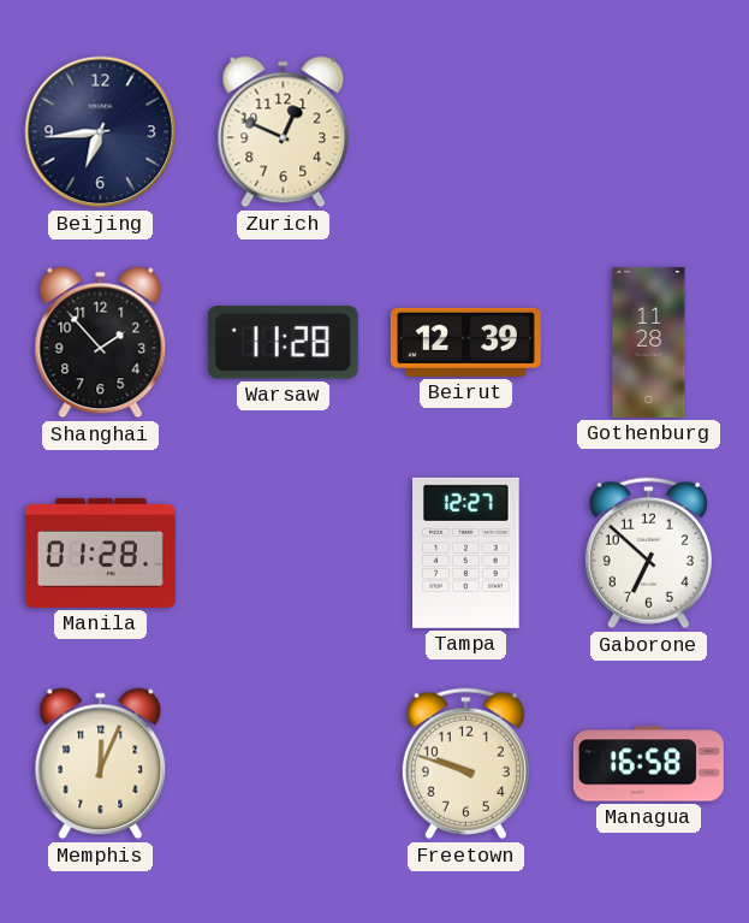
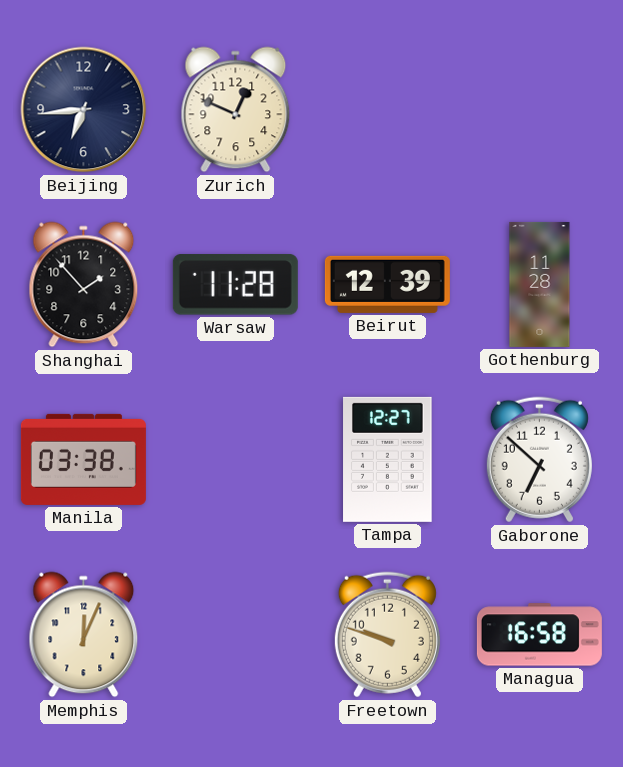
Manila: 01:28 -> 03:38 (83, 459)
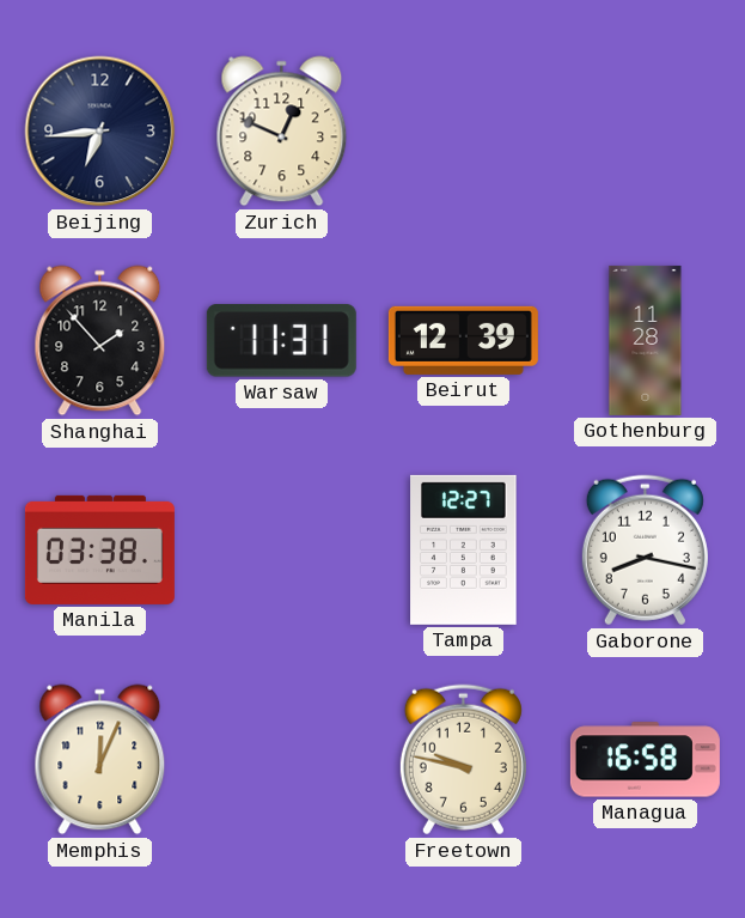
Warsaw: 11:28 -> 11:31 (281, 341)
Gaborone: 6:52 -> 8:17 (645, 551)
Freetown: 9:48 -> 9:47 (463, 760)
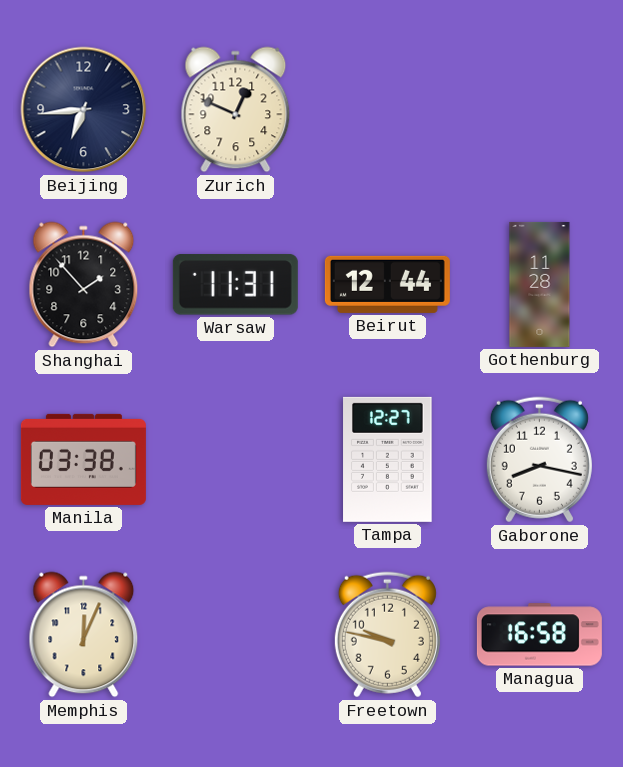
Beirut: 12:39 -> 12:44 (387, 284)
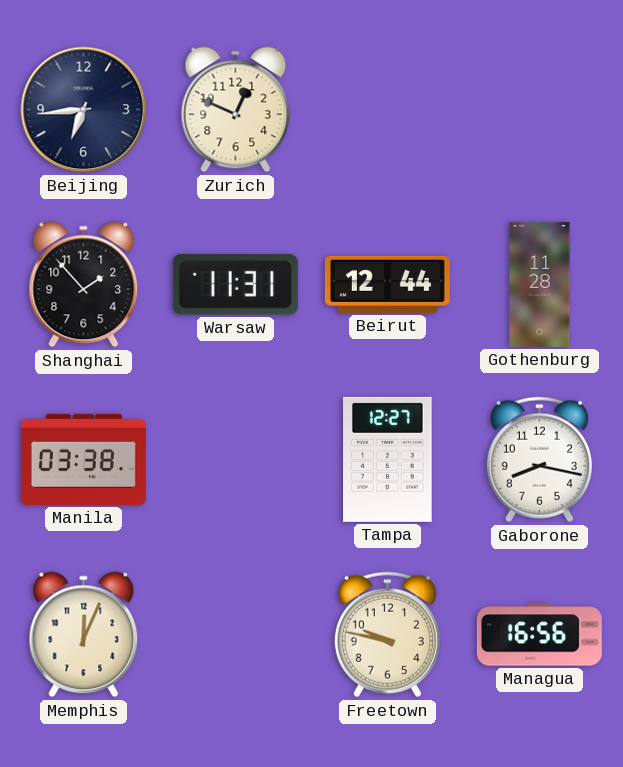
Managua: 16:58 -> 16:56 (539, 635)
